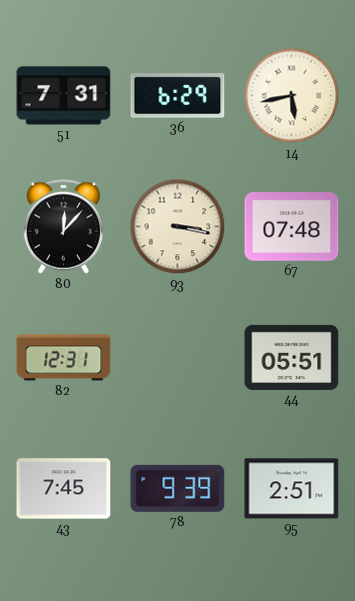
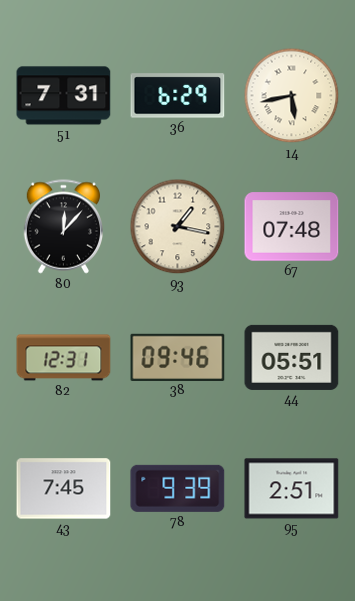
93: 3:17 -> 1:17 (178, 227)
38: none -> 09:46 (178, 357)
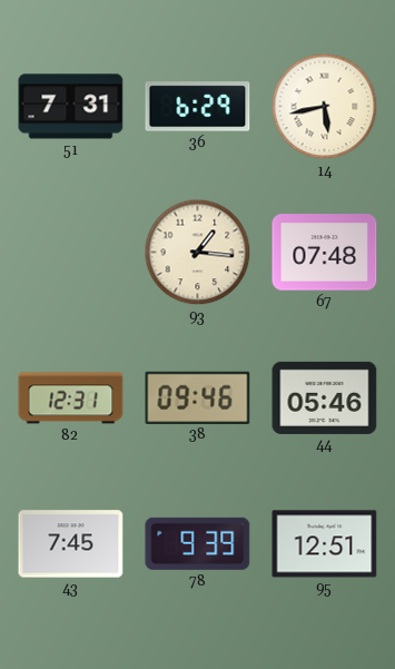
80: 12:07 -> none (63, 227)
93: 1:17 -> 1:16 (198, 253)
44: 05:51 -> 05:46 (325, 397)
95: 2:51 -> 12:51 (325, 544)
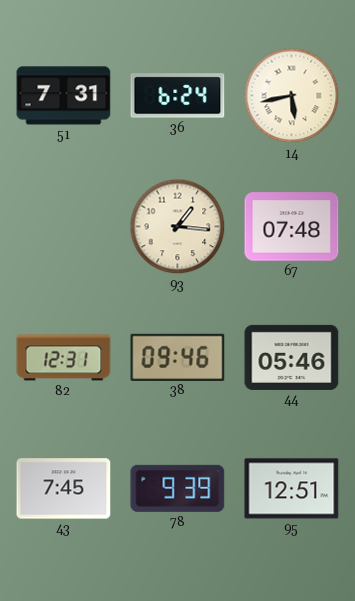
36: 6:29 -> 6:24 (178, 96)
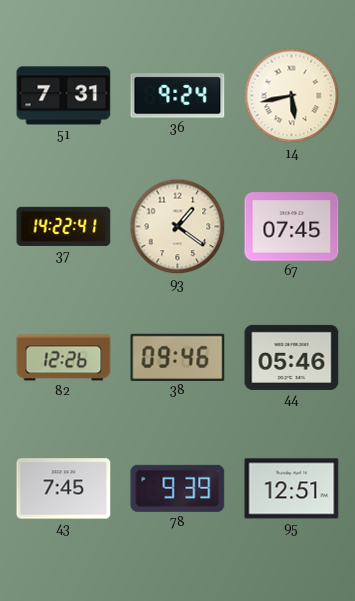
36: 6:24 -> 9:24 (178, 96)
37: none -> 14:22 (64, 226)
93: 1:16 -> 1:21 (178, 227)
67: 07:48 -> 07:45 (292, 227)
82: 12:31 -> 12:26 (64, 358)
